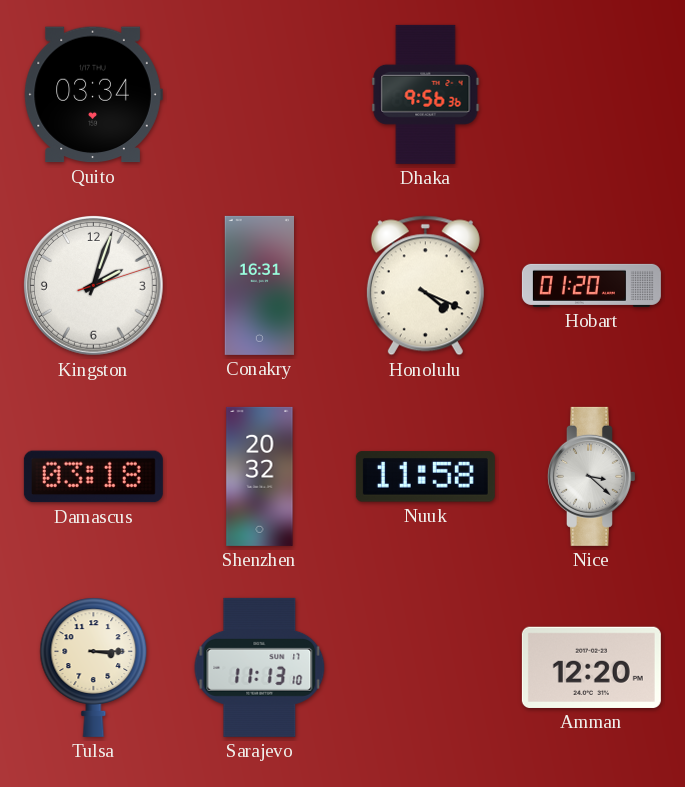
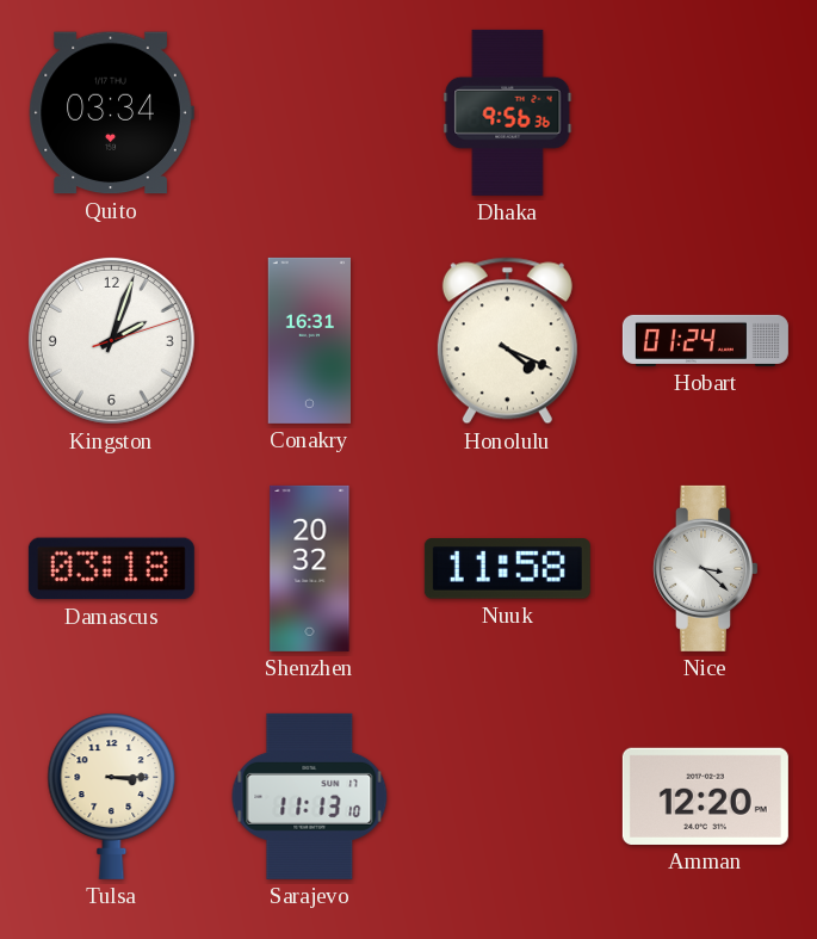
Hobart: 01:20 -> 01:24 (705, 340)
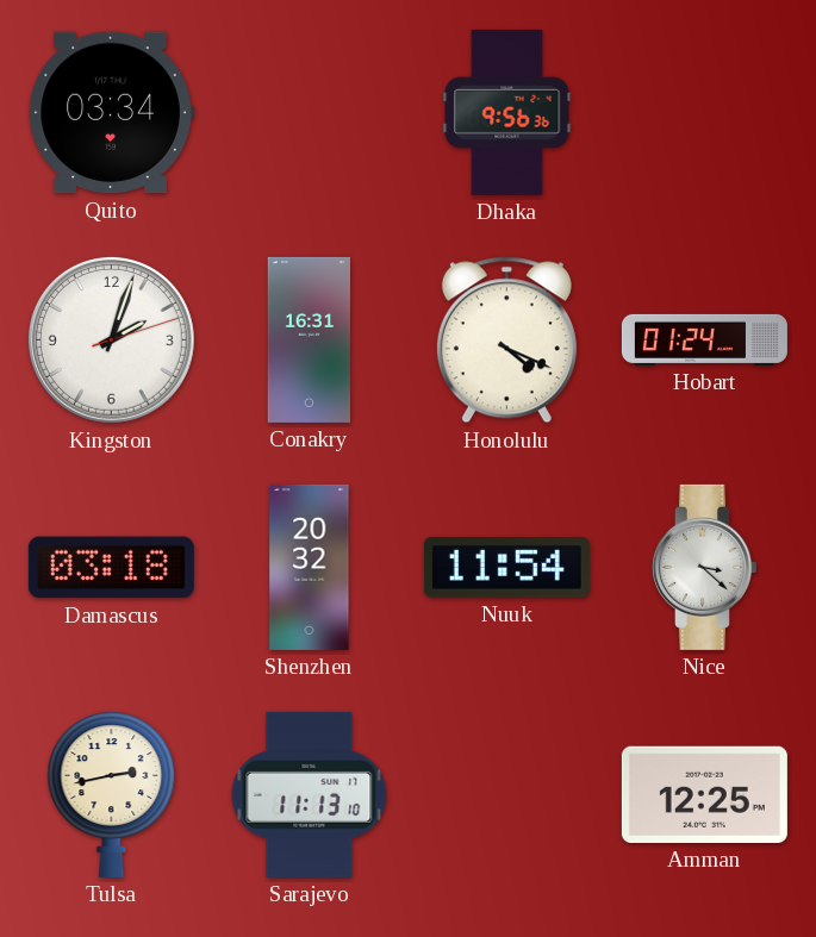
Nuuk: 11:58 -> 11:54 (506, 568)
Tulsa: 3:15 -> 2:43 (112, 794)
Amman: 12:20 -> 12:25 (704, 794)
